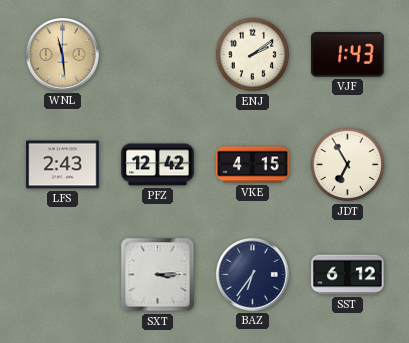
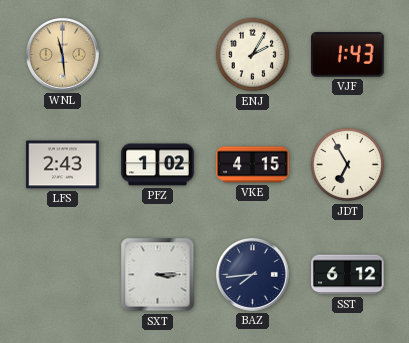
ENJ: 2:09 -> 2:05 (253, 55)
PFZ: 12:42 -> 1:02 (158, 165)
BAZ: 6:36 -> 7:44 (252, 274)
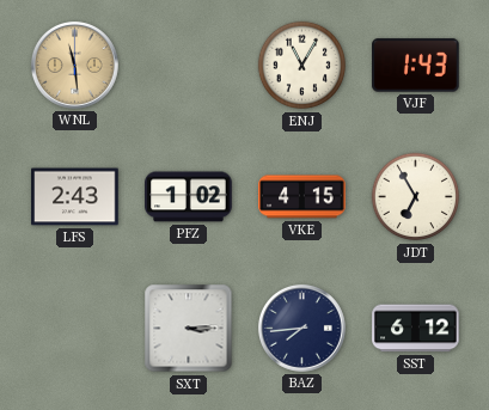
ENJ: 2:05 -> 11:05 (302, 66)
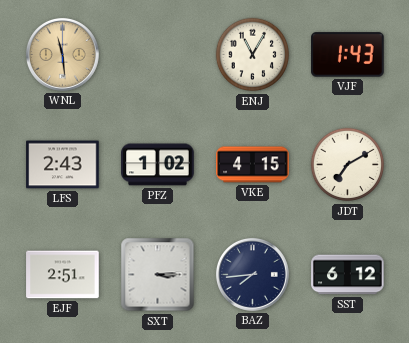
JDT: 6:55 -> 7:10 (348, 165)
EJF: none -> 2:51 (63, 275)
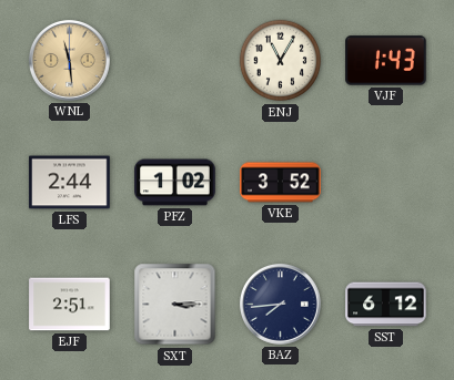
LFS: 2:43 -> 2:44 (70, 183)
VKE: 4:15 -> 3:52 (281, 183)
JDT: 7:10 -> none (348, 165)
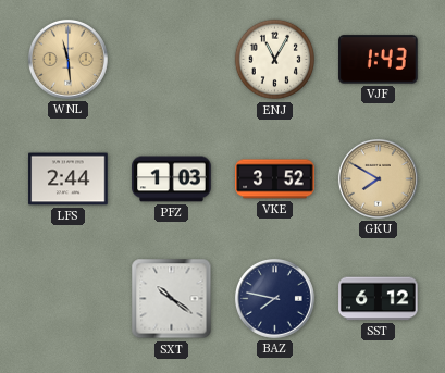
PFZ: 1:02 -> 1:03 (172, 179)
GKU: none -> 7:50 (378, 178)
EJF: 2:51 -> none (70, 305)
SXT: 3:15 -> 10:21 (172, 299)
BAZ: 7:44 -> 7:47 (274, 298)
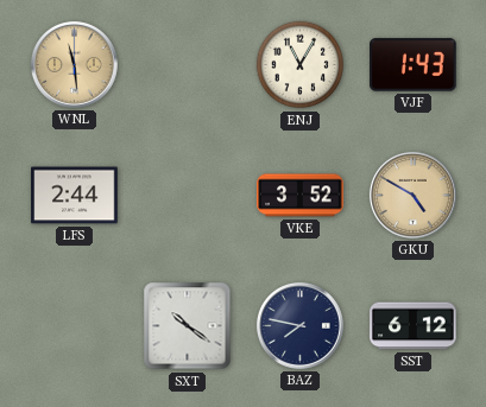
PFZ: 1:03 -> none (172, 179)
GKU: 7:50 -> 4:50 (412, 195)
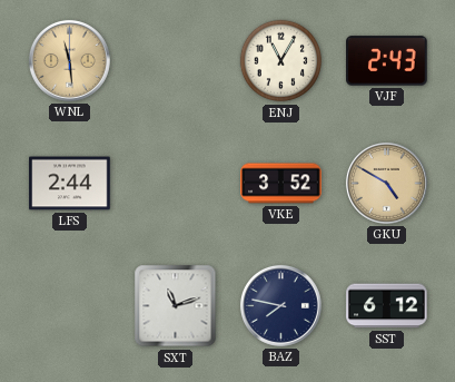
VJF: 1:43 -> 2:43 (387, 61)
SXT: 10:21 -> 11:12 (176, 306)
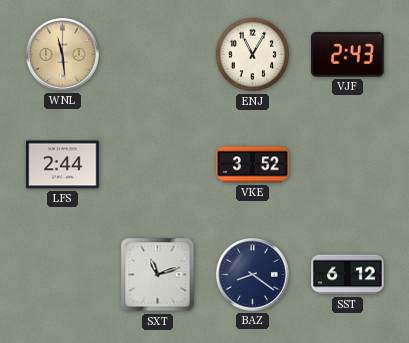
GKU: 4:50 -> none (386, 183)
BAZ: 7:47 -> 8:21 (252, 274)
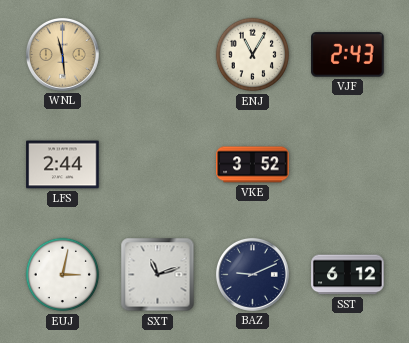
EUJ: none -> 3:02 (63, 275)
BAZ: 8:21 -> 9:11 (252, 274)
